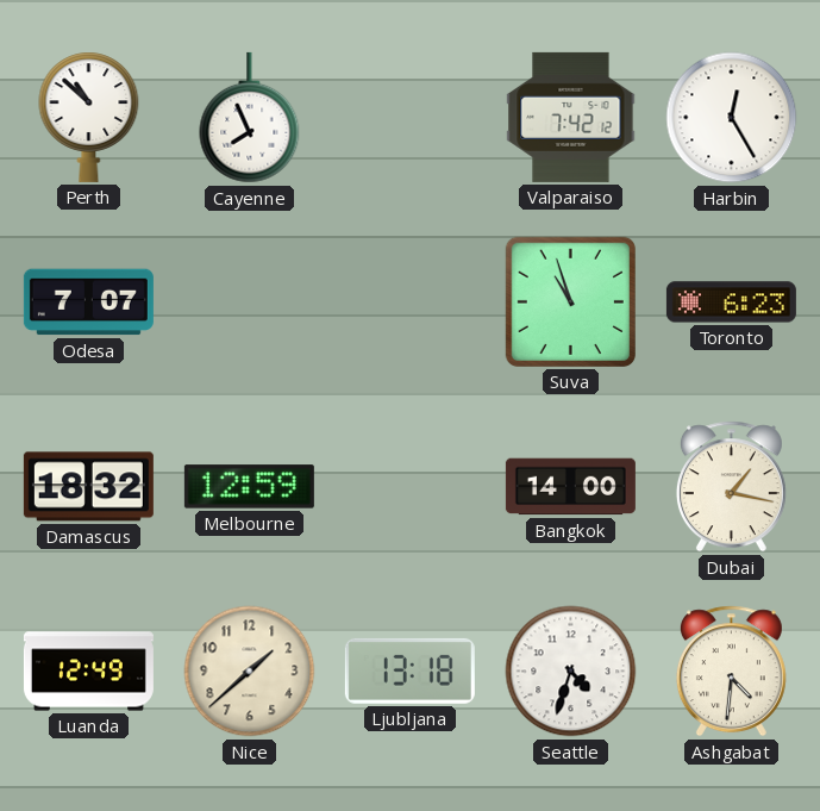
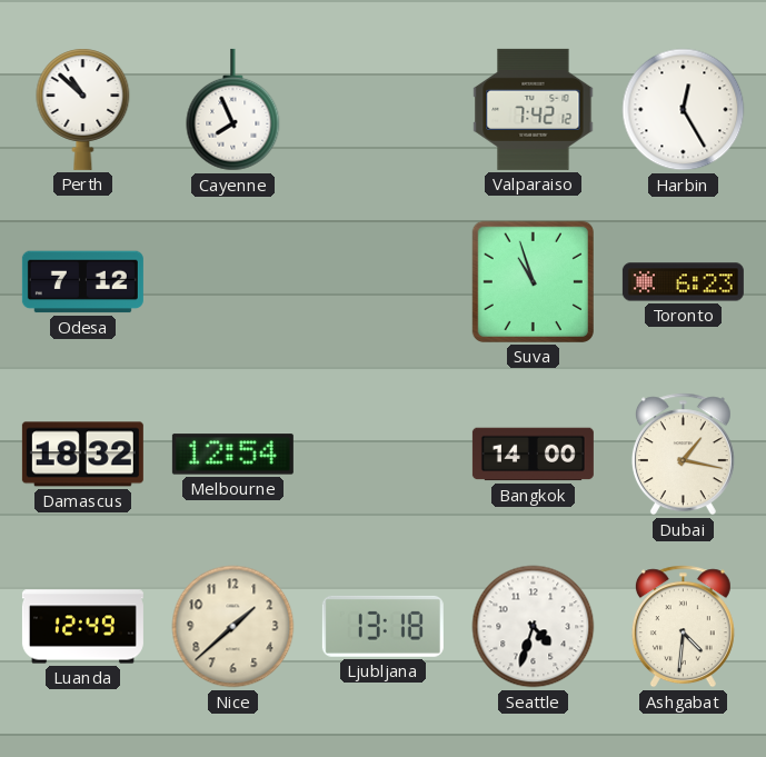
Odesa: 7:07 -> 7:12 (82, 282)
Melbourne: 12:59 -> 12:54 (232, 455)
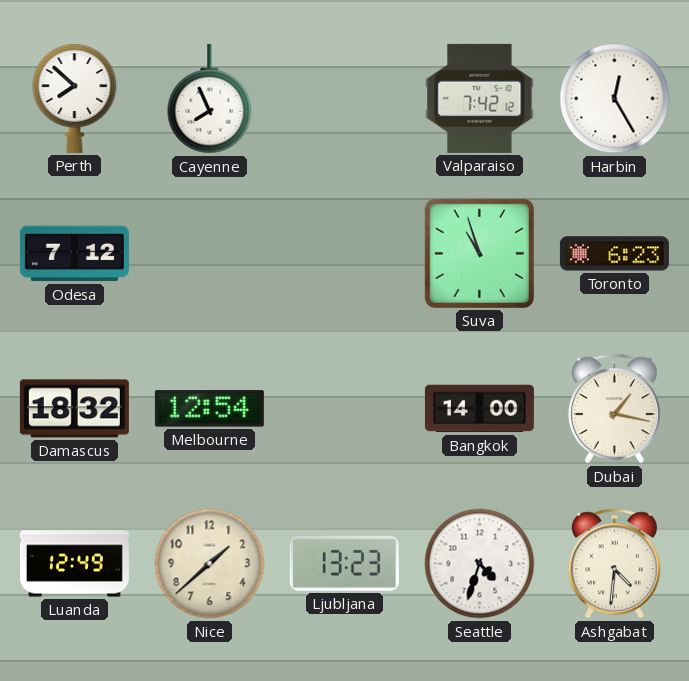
Perth: 10:52 -> 7:52 (75, 98)
Ljubljana: 13:18 -> 13:23 (344, 563)
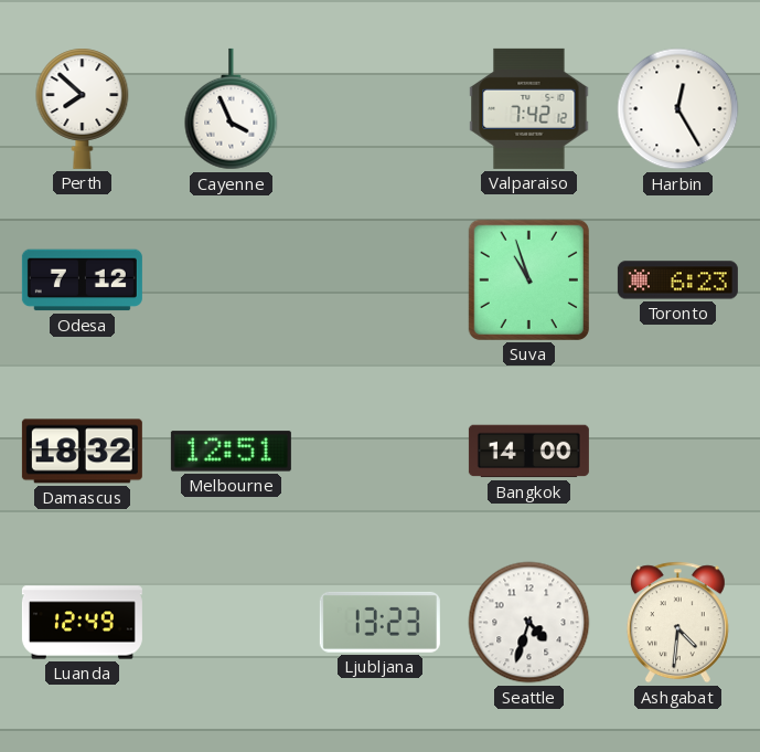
Cayenne: 7:56 -> 3:56 (232, 109)
Melbourne: 12:54 -> 12:51 (231, 452)
Dubai: 1:17 -> none (614, 409)
Nice: 1:38 -> none (210, 564)
